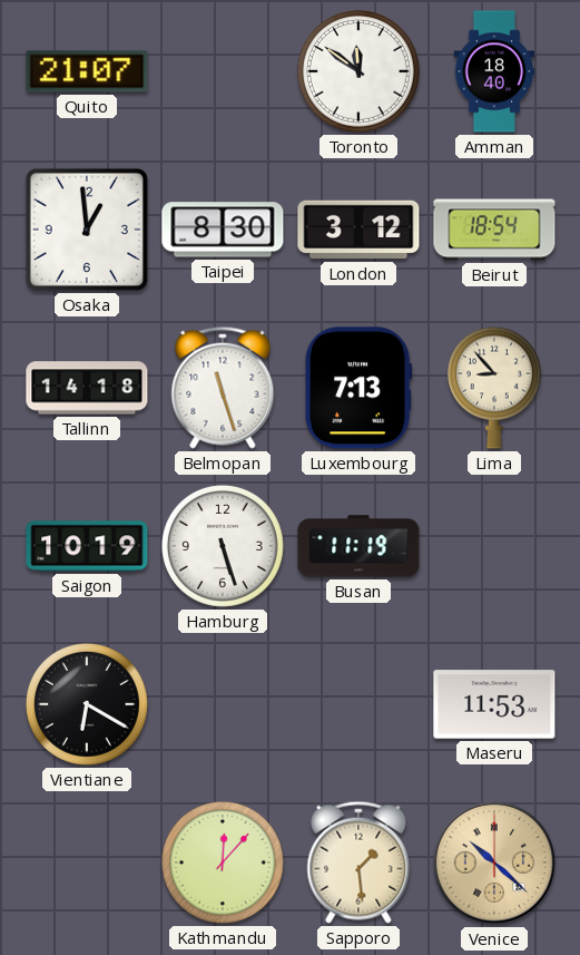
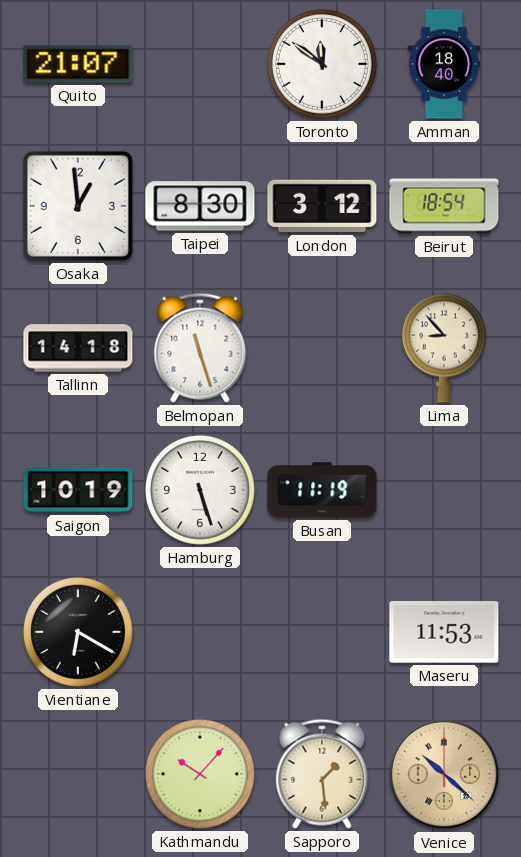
Luxembourg: 7:13 -> none (358, 388)
Kathmandu: 12:07 -> 10:07 (200, 774)
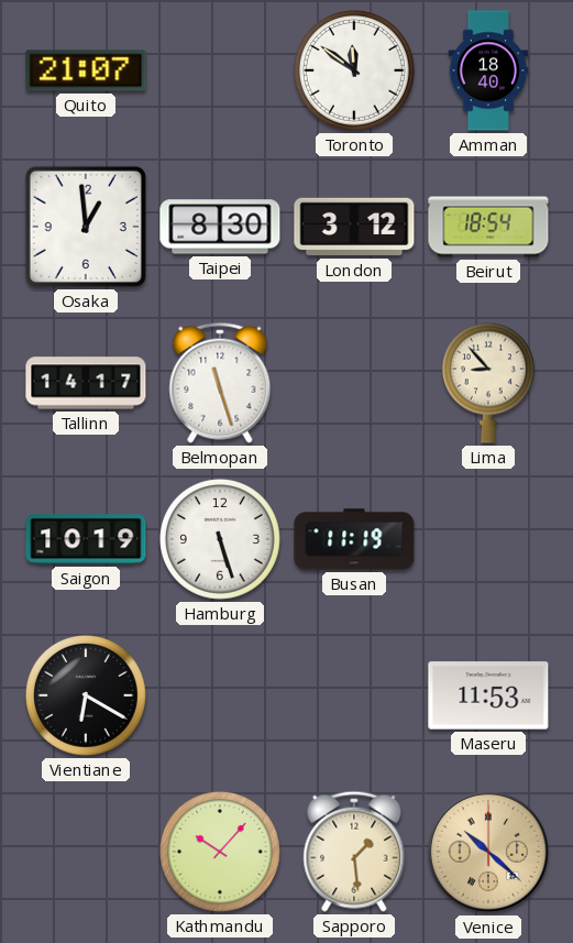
Tallinn: 14:18 -> 14:17 (86, 383)
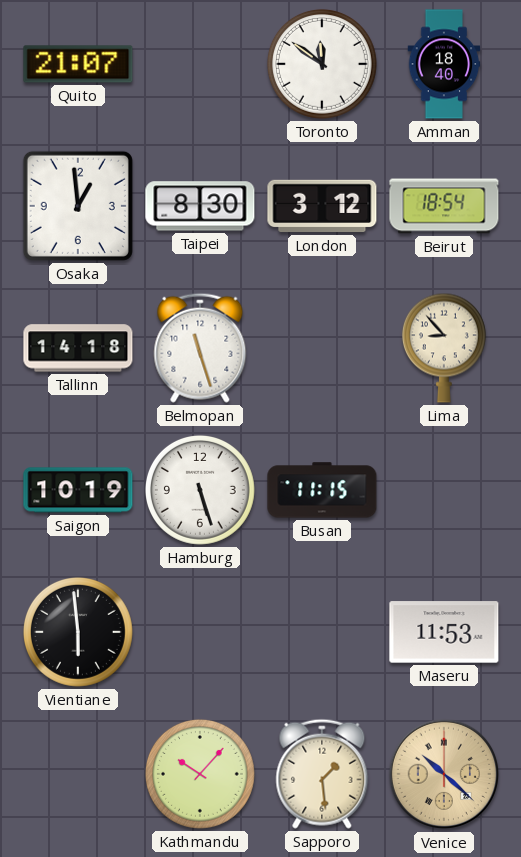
Tallinn: 14:17 -> 14:18 (78, 348)
Busan: 11:19 -> 11:15 (322, 490)
Vientiane: 6:20 -> 5:59 (78, 632)
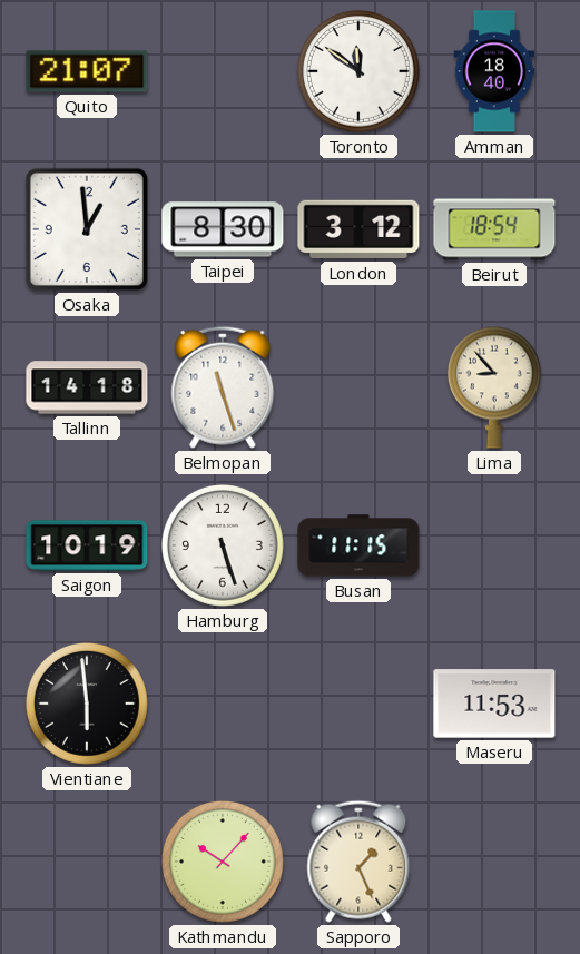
Sapporo: 1:29 -> 1:26 (358, 862)
Venice: 10:22 -> none (444, 774)
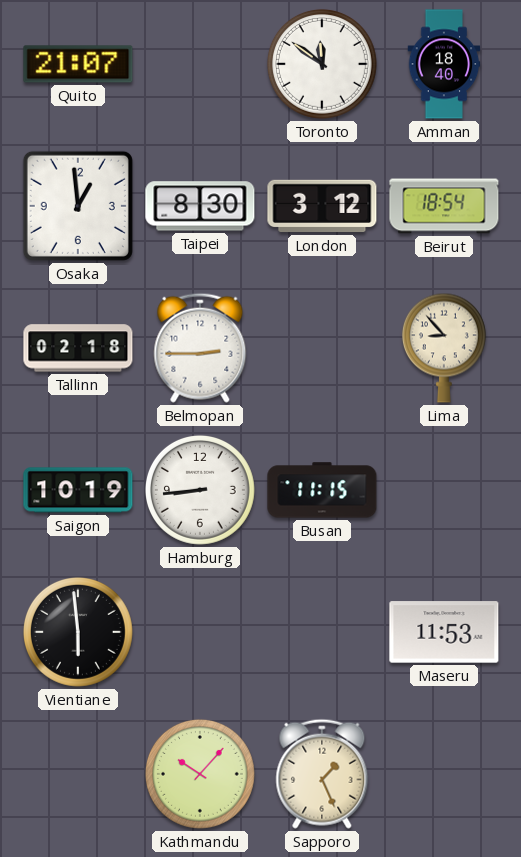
Tallinn: 14:18 -> 02:18 (78, 348)
Belmopan: 11:27 -> 2:45 (200, 348)
Hamburg: 5:27 -> 8:44 (200, 490)
